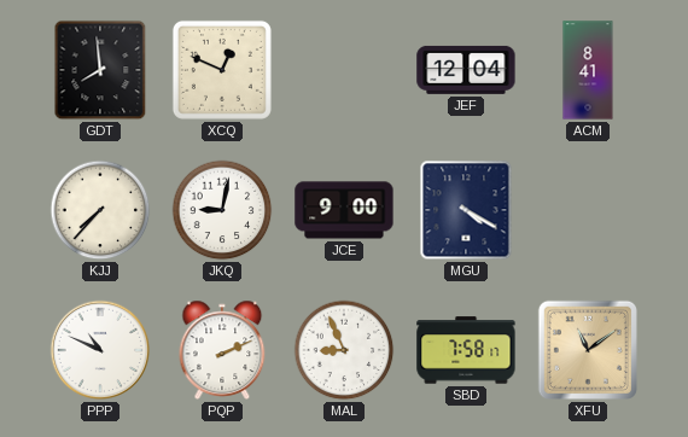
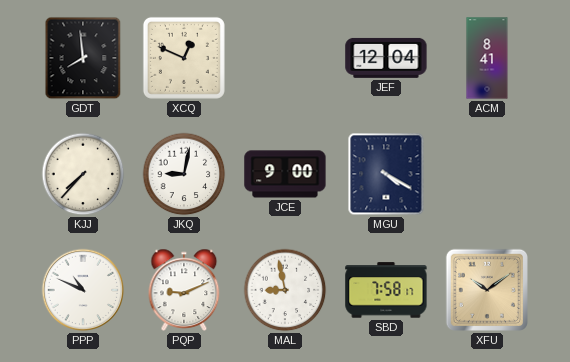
PQP: 2:11 -> 9:11 (184, 290)
MAL: 8:56 -> 8:58 (285, 290)
XFU: 11:09 -> 10:09 (487, 290)
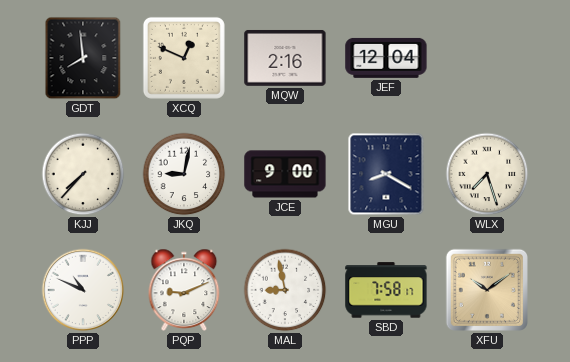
MQW: none -> 2:16 (285, 58)
ACM: 8:41 -> none (487, 58)
MGU: 4:20 -> 8:20 (386, 174)
WLX: none -> 7:27 (487, 174)
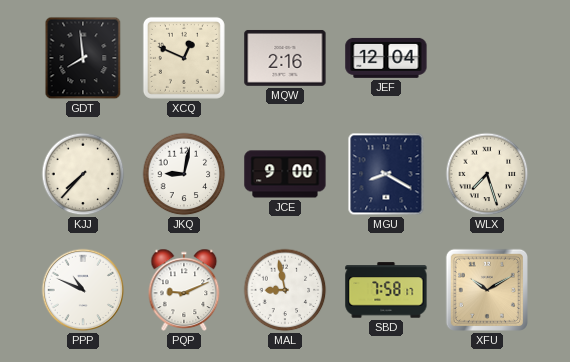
XFU: 10:09 -> 10:10 (487, 290)
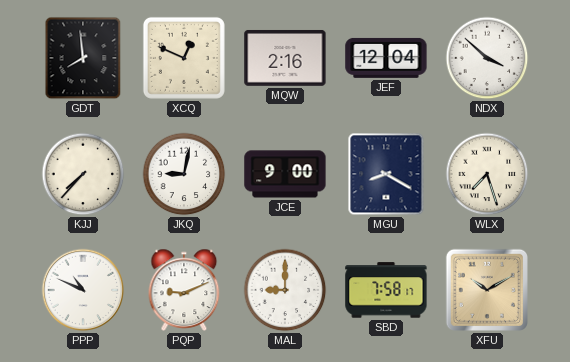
NDX: none -> 3:52 (487, 58)
MAL: 8:58 -> 9:00 (285, 290)
